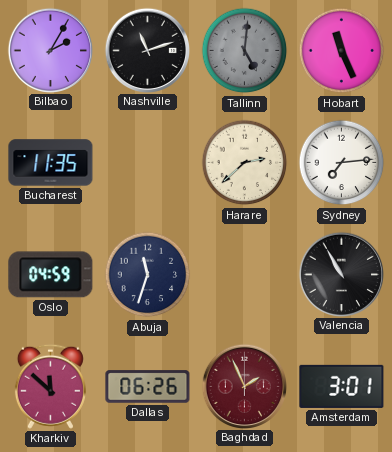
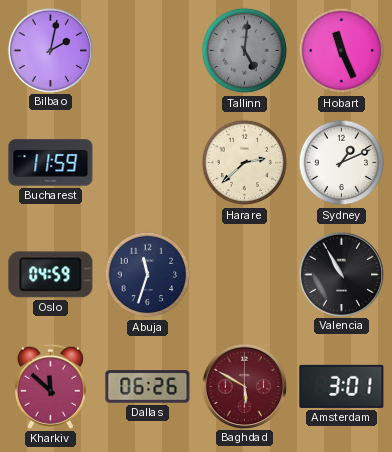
Bilbao: 2:05 -> 2:02 (50, 50)
Nashville: 11:12 -> none (147, 50)
Bucharest: 11:35 -> 11:59 (51, 163)
Sydney: 7:14 -> 1:11 (342, 163)
Baghdad: 1:56 -> 5:50 (244, 386)
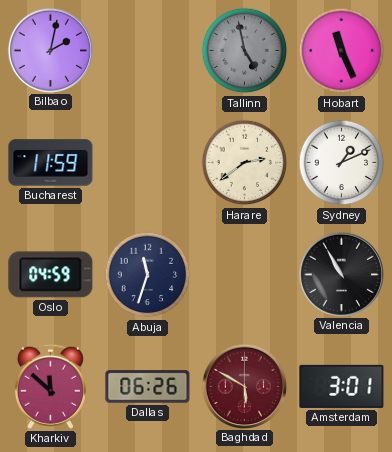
Tallinn: 5:01 -> 4:58 (245, 51)
Harare: 2:38 -> 2:39 (245, 163)
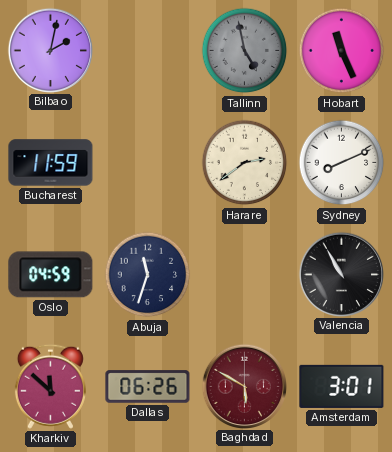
Sydney: 1:11 -> 8:11 (342, 163)
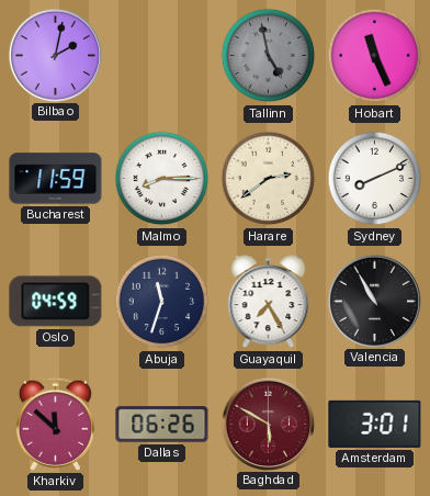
Malmo: none -> 8:15 (162, 179)
Guayaquil: none -> 7:25 (269, 302)
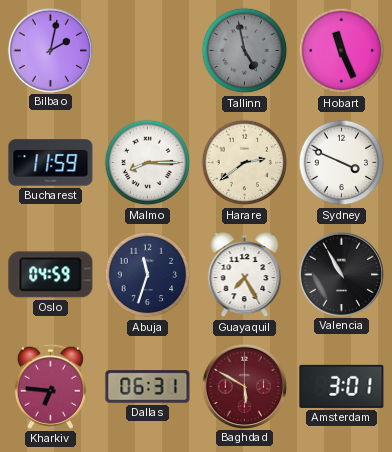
Sydney: 8:11 -> 3:49 (342, 163)
Kharkiv: 11:52 -> 6:46 (50, 386)
Dallas: 06:26 -> 06:31 (148, 387)
